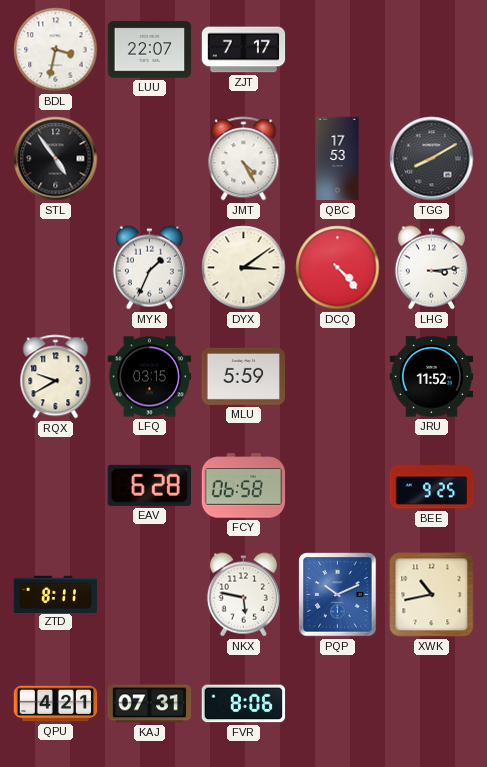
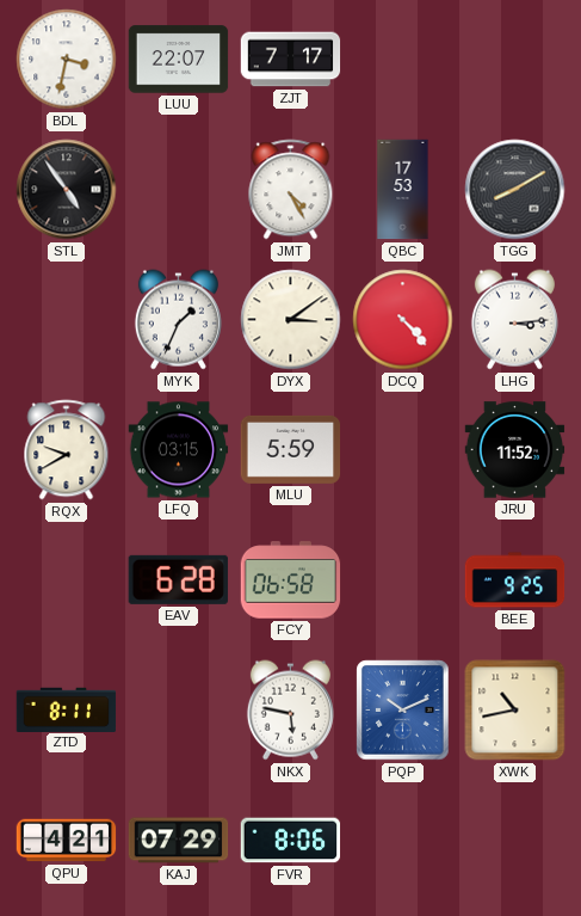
KAJ: 07:31 -> 07:29 (179, 841)
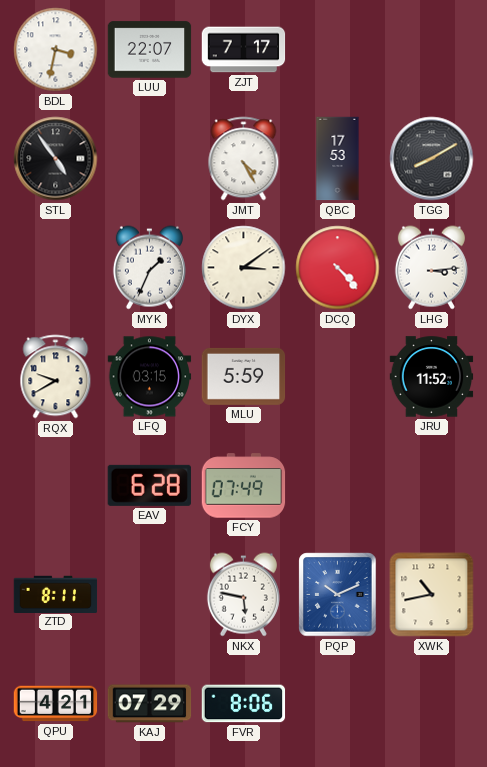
FCY: 06:58 -> 07:49 (244, 486)
BEE: 9:25 -> none (515, 580)
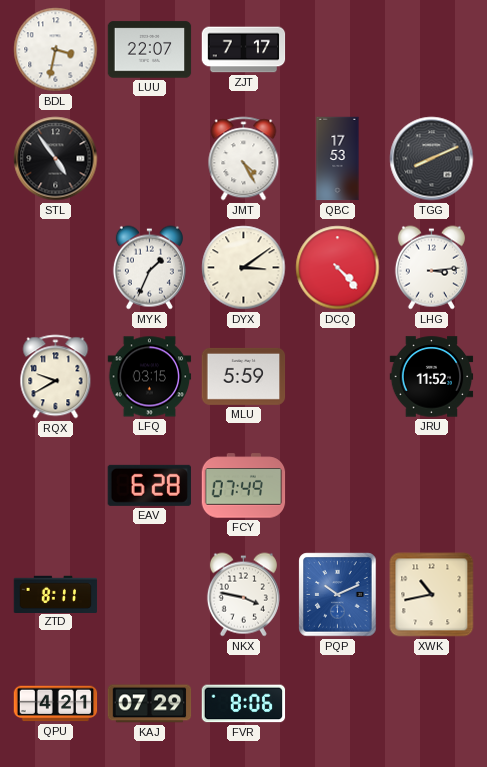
TGG: 8:10 -> 8:11 (432, 159)
NKX: 5:47 -> 3:47 (243, 595)
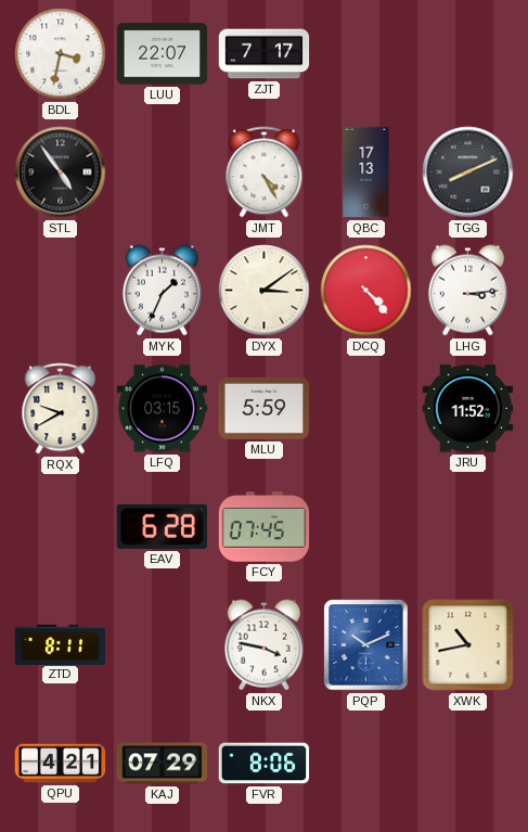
QBC: 17:53 -> 17:13 (366, 172)
FCY: 07:49 -> 07:45 (265, 527)
